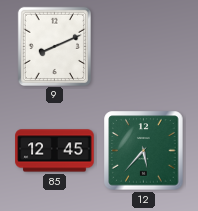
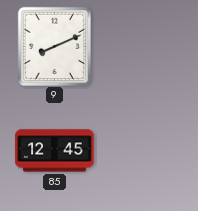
12: 5:37 -> none (144, 151)
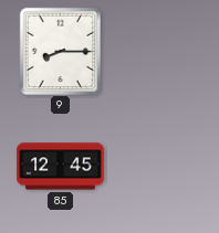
9: 8:11 -> 8:15 (60, 51)
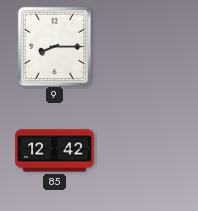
85: 12:45 -> 12:42 (55, 151)
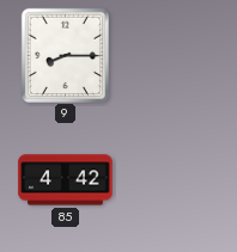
85: 12:42 -> 4:42 (66, 180)
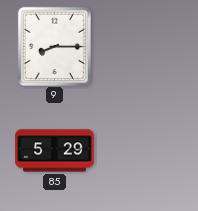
85: 4:42 -> 5:29 (55, 151)
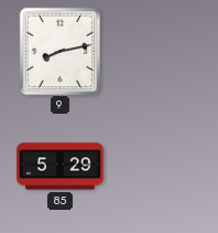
9: 8:15 -> 8:13 (59, 51)
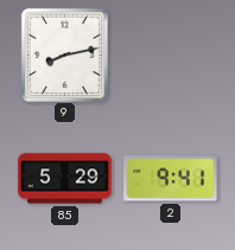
2: none -> 9:41 (171, 179)
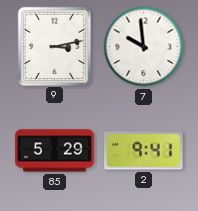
9: 8:13 -> 3:13 (54, 46)
7: none -> 9:59 (144, 47)
